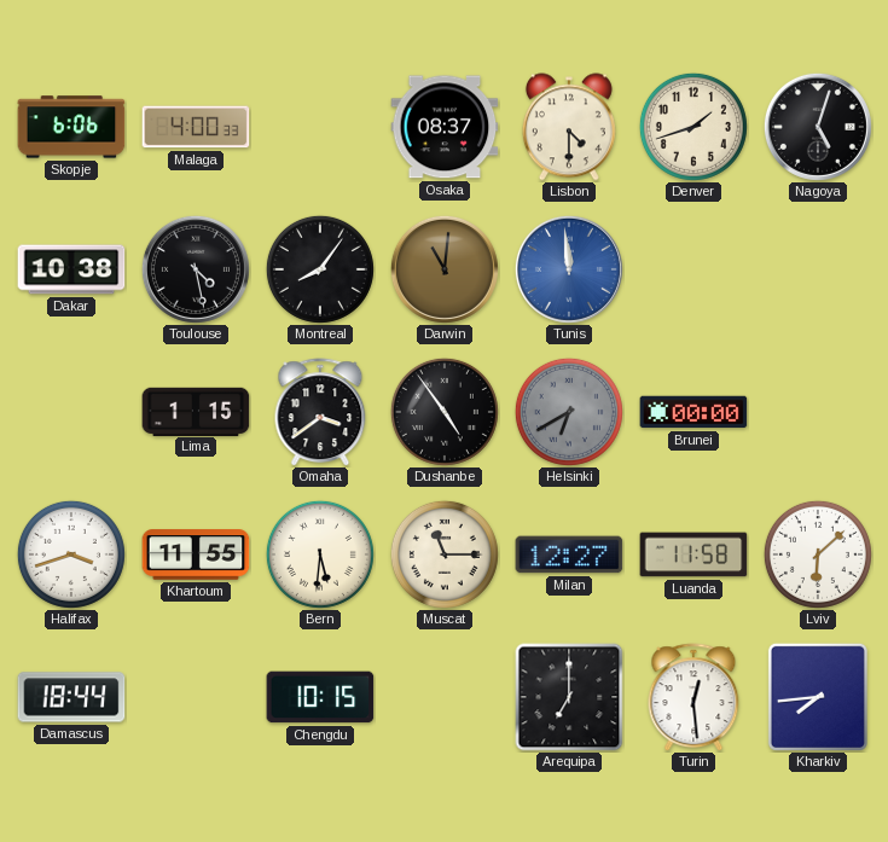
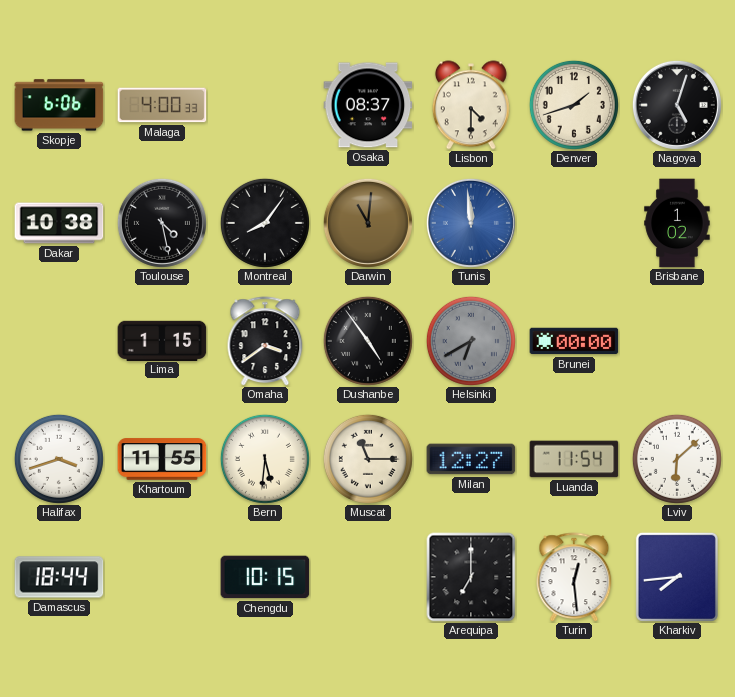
Brisbane: none -> 1:02 (677, 223)
Luanda: 11:58 -> 11:54 (574, 459)
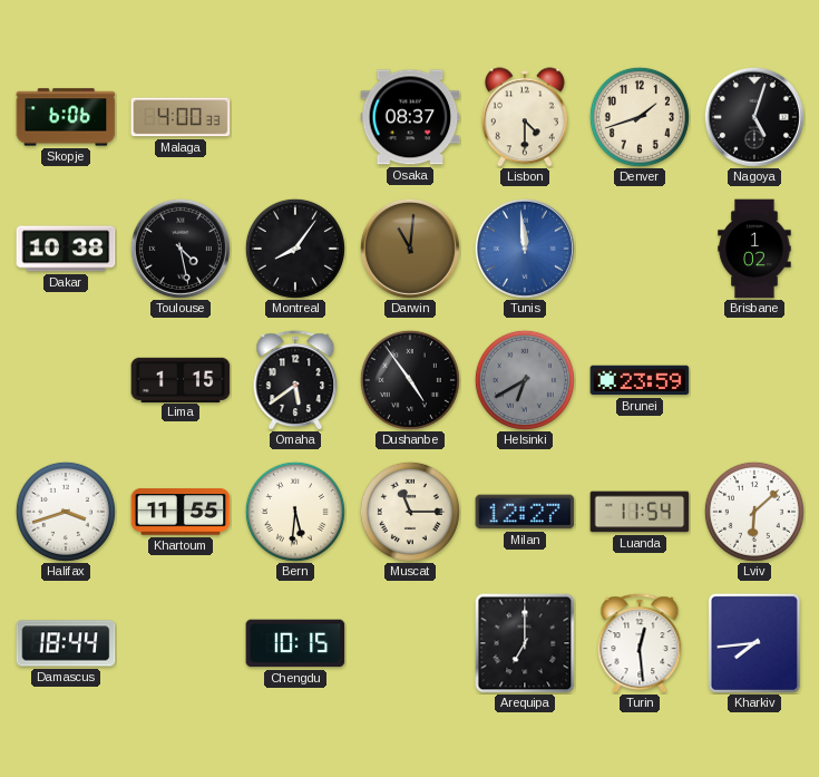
Omaha: 3:39 -> 5:39 (295, 380)
Brunei: 00:00 -> 23:59 (640, 380)
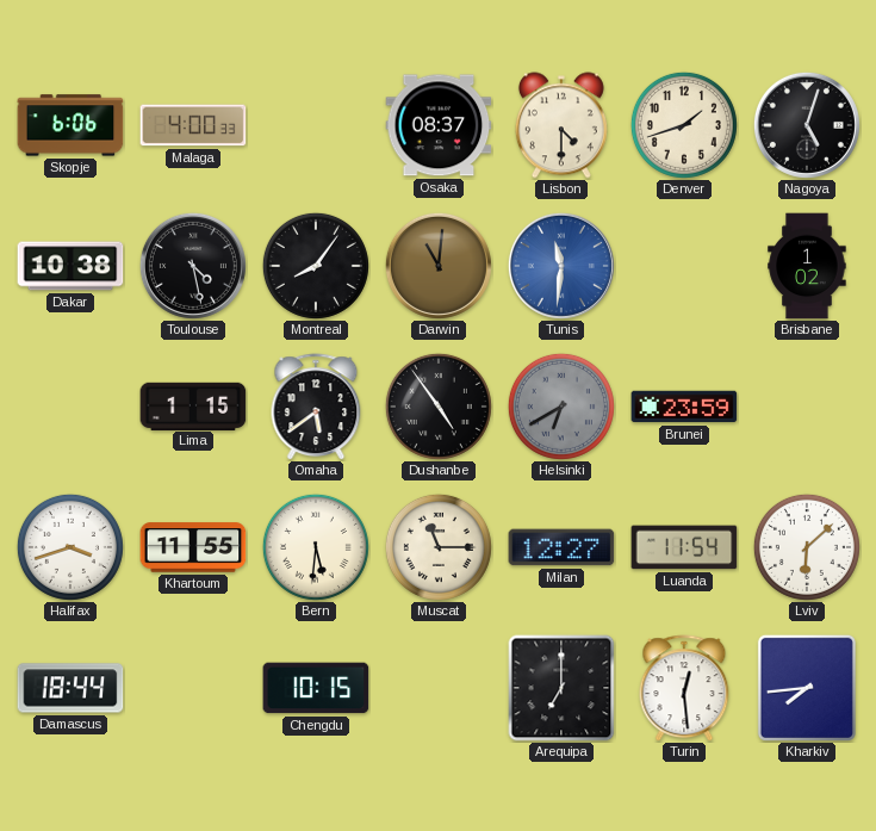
Tunis: 11:59 -> 11:31 (561, 266)
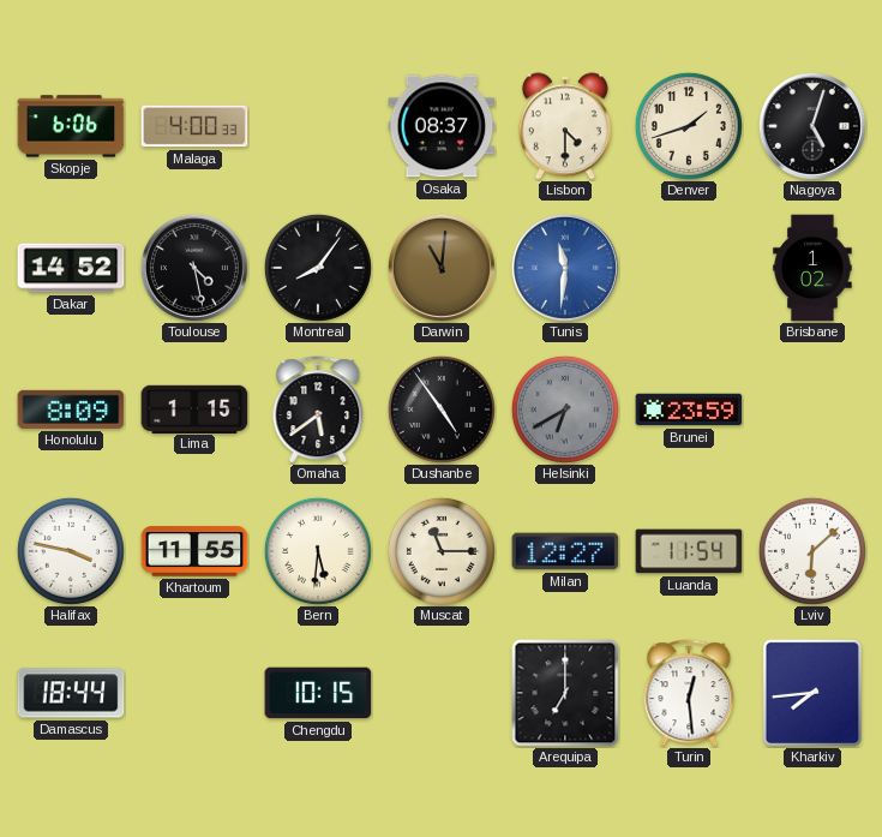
Dakar: 10:38 -> 14:52 (71, 268)
Honolulu: none -> 8:09 (71, 409)
Halifax: 3:42 -> 3:47 (71, 551)
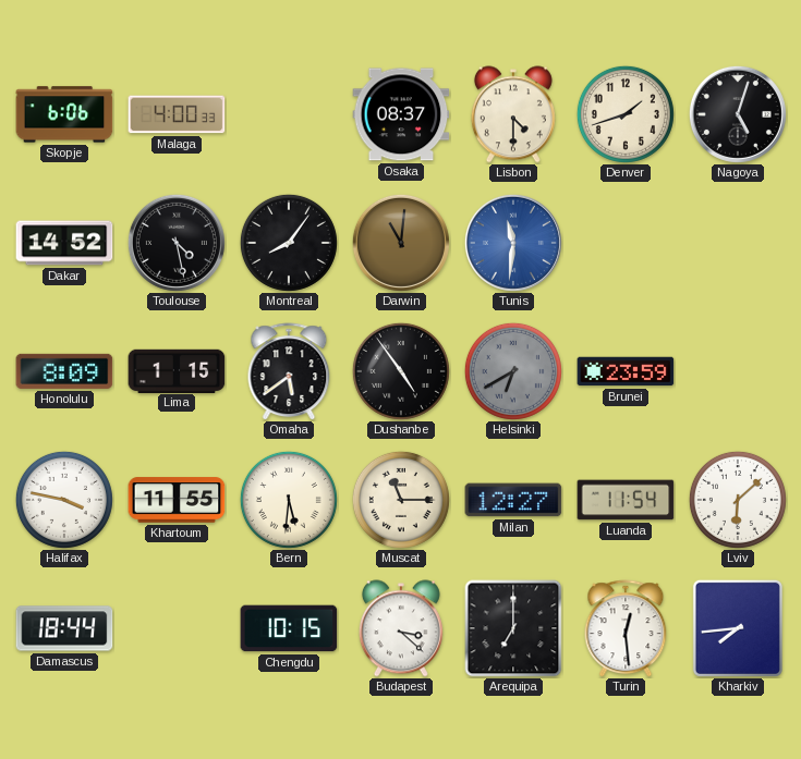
Brisbane: 1:02 -> none (812, 268)
Budapest: none -> 3:22 (401, 628)
